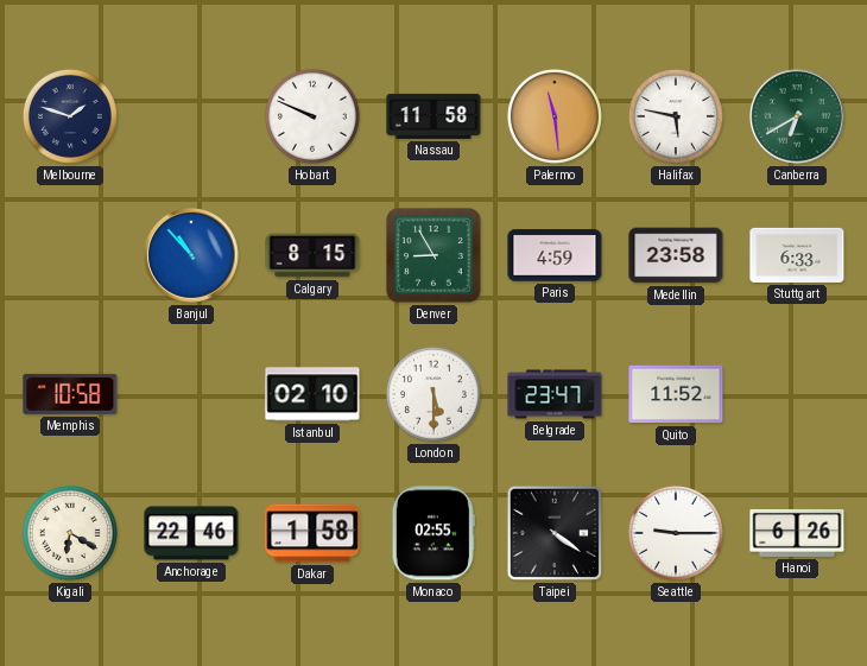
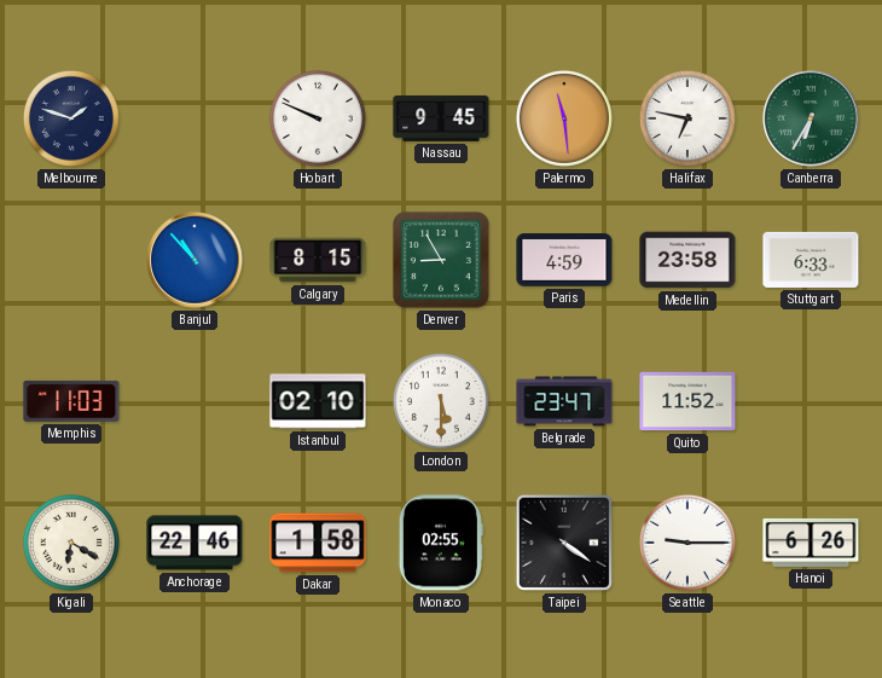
Nassau: 11:58 -> 9:45 (441, 118)
Halifax: 5:47 -> 6:47 (687, 118)
Canberra: 6:40 -> 6:35 (811, 118)
Memphis: 10:58 -> 11:03 (71, 401)
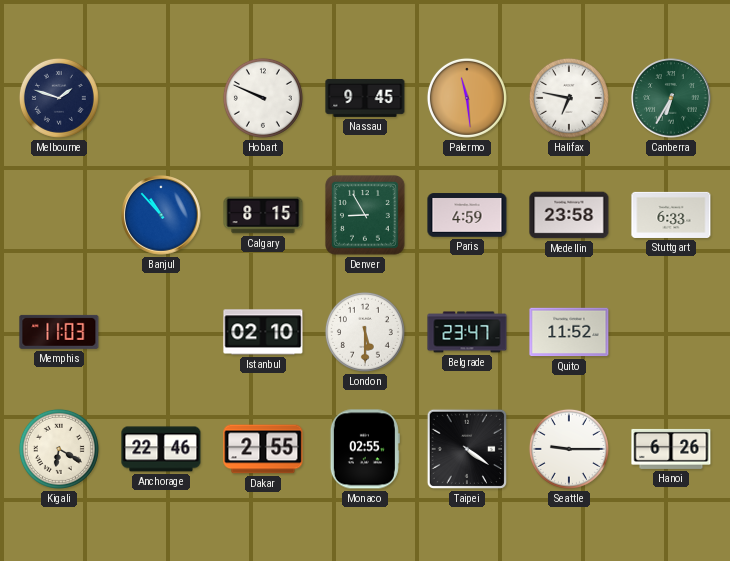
Dakar: 1:58 -> 2:55 (263, 449)
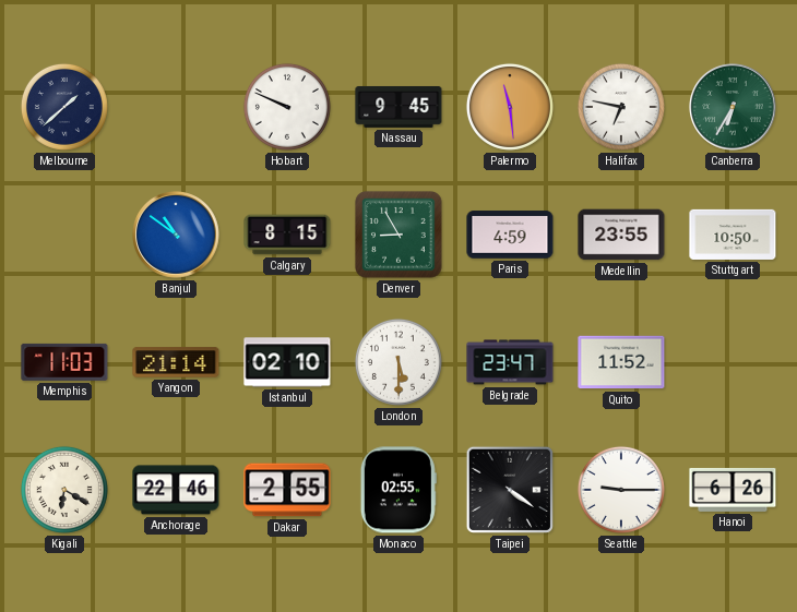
Melbourne: 1:48 -> 1:38 (64, 107)
Banjul: 10:53 -> 10:51 (176, 235)
Medellin: 23:58 -> 23:55 (621, 235)
Stuttgart: 6:33 -> 10:50 (733, 235)
Yangon: none -> 21:14 (176, 362)
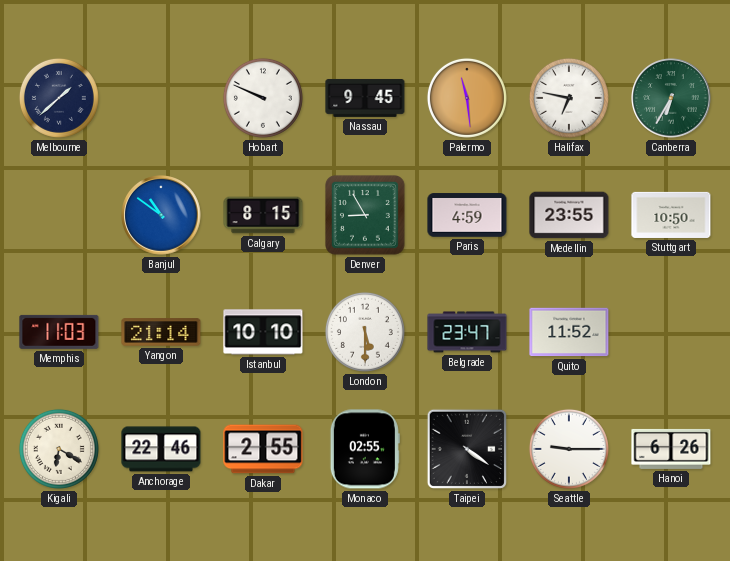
Istanbul: 02:10 -> 10:10 (263, 332)
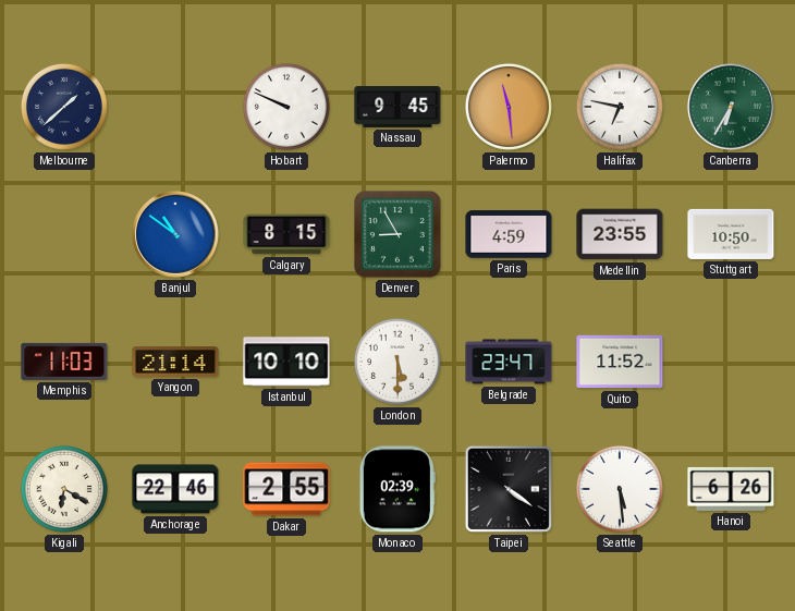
Monaco: 02:55 -> 02:39 (397, 489)
Seattle: 9:15 -> 5:29 (620, 489)
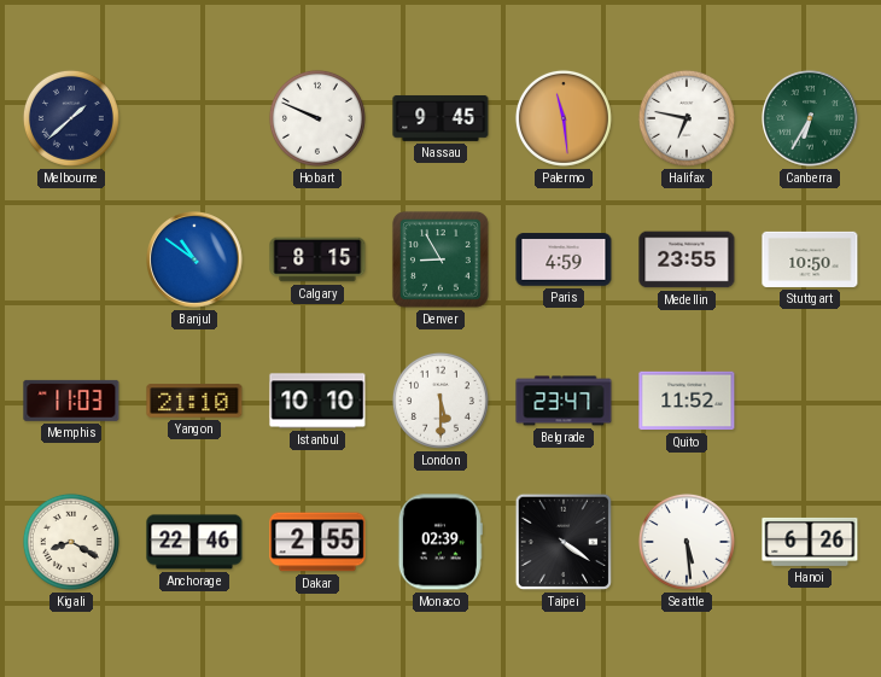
Yangon: 21:14 -> 21:10 (194, 401)
Kigali: 6:20 -> 8:20 (71, 542)
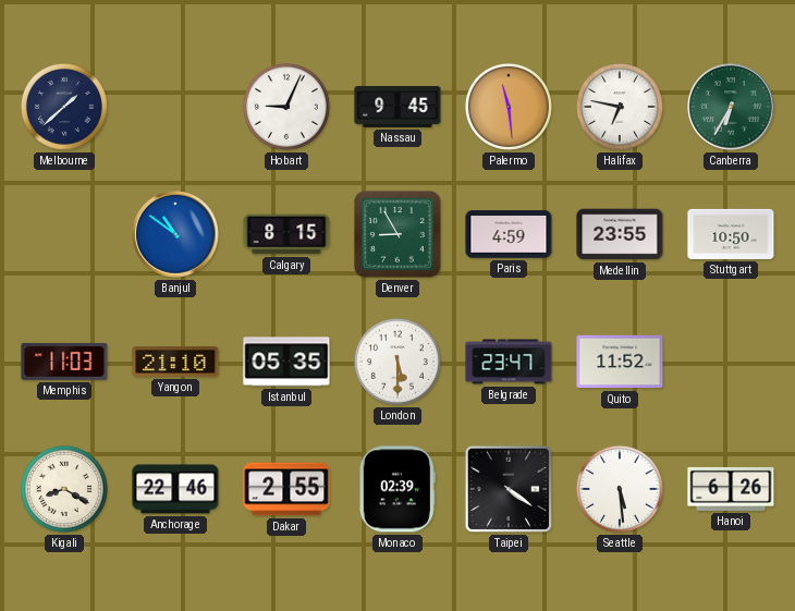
Hobart: 9:49 -> 9:04 (286, 107)
Istanbul: 10:10 -> 05:35 (286, 362)
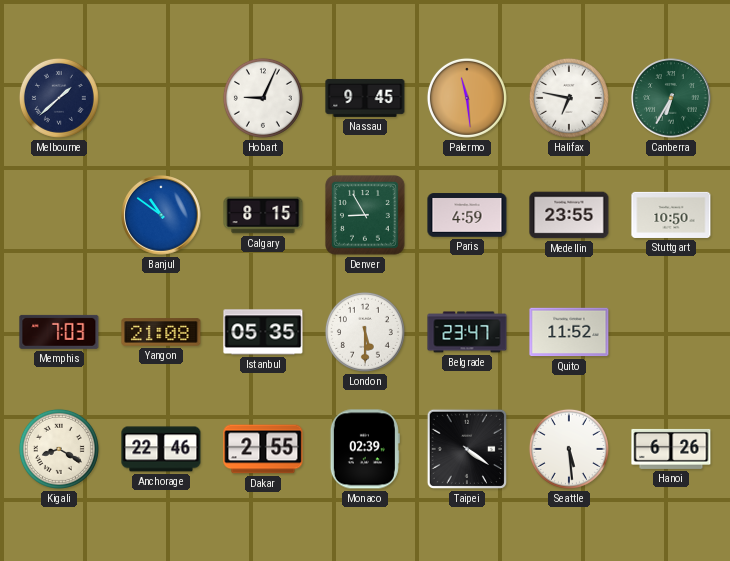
Memphis: 11:03 -> 7:03 (59, 332)
Yangon: 21:10 -> 21:08 (161, 332)
